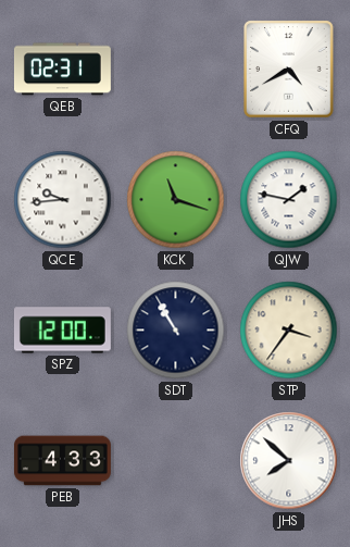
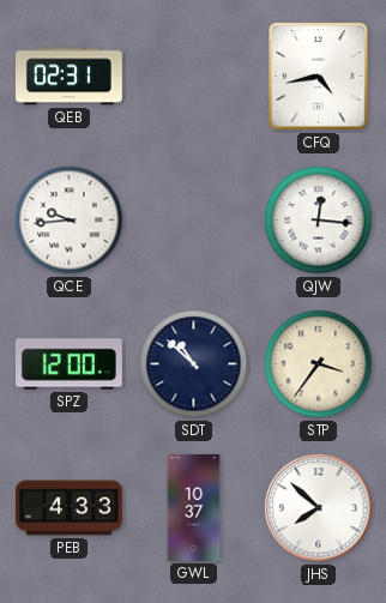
CFQ: 4:40 -> 4:43 (319, 77)
KCK: 11:18 -> none (176, 200)
QJW: 1:47 -> 12:16 (319, 221)
SDT: 10:55 -> 10:52 (194, 364)
GWL: none -> 10:37 (194, 508)
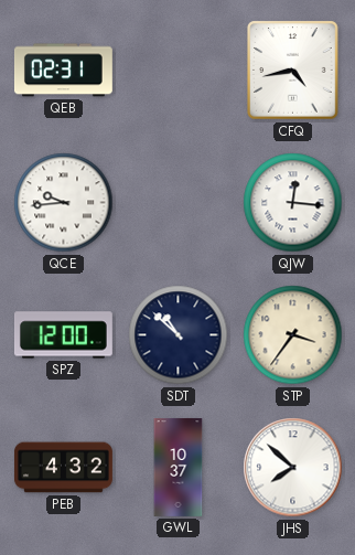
PEB: 4:33 -> 4:32 (63, 468)
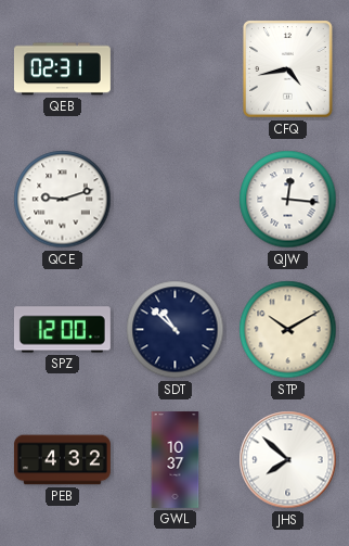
QCE: 9:44 -> 9:12 (63, 200)
STP: 3:36 -> 10:10 (288, 330)
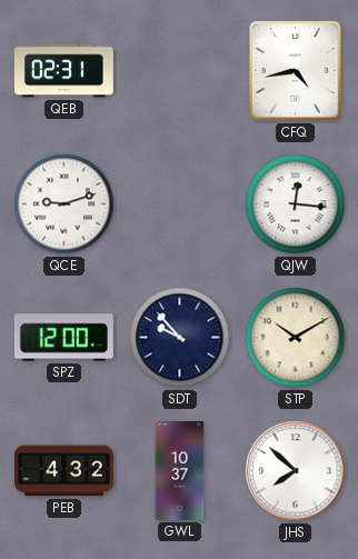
SDT: 10:52 -> 9:53 (180, 338)
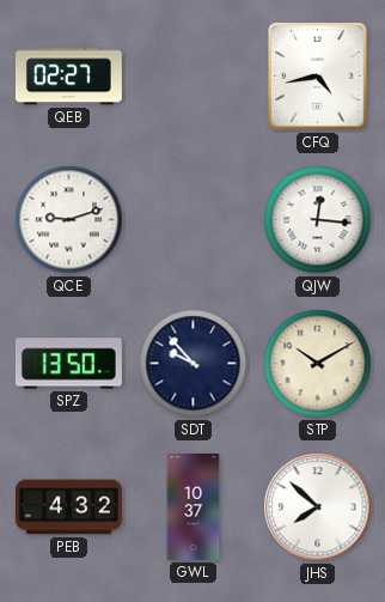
QEB: 02:31 -> 02:27 (68, 77)
SPZ: 12:00 -> 13:50 (68, 364)
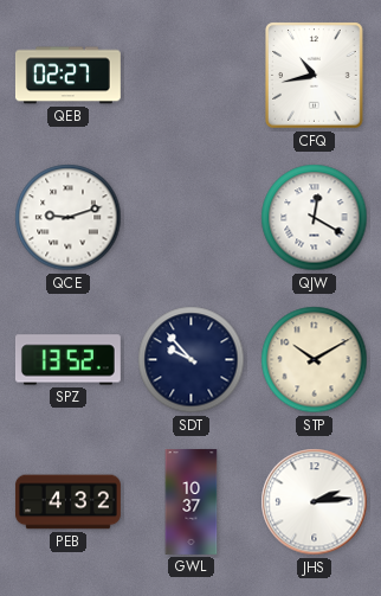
CFQ: 4:43 -> 10:43 (315, 76)
QJW: 12:16 -> 12:20 (315, 218)
SPZ: 13:50 -> 13:52 (67, 360)
JHS: 7:52 -> 2:14 (315, 502)
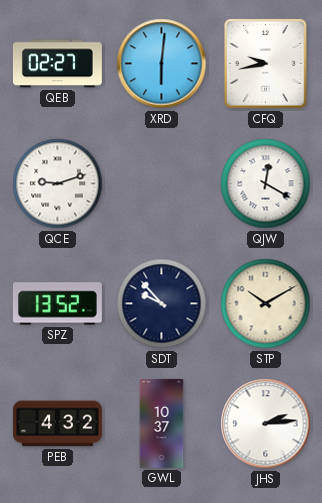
XRD: none -> 6:01 (162, 64)
CFQ: 10:43 -> 9:43 (266, 64)
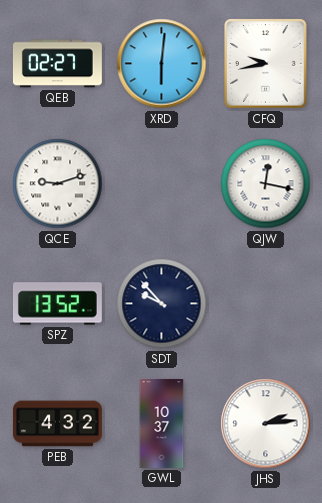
QJW: 12:20 -> 12:17 (266, 184)
STP: 10:10 -> none (266, 304)
